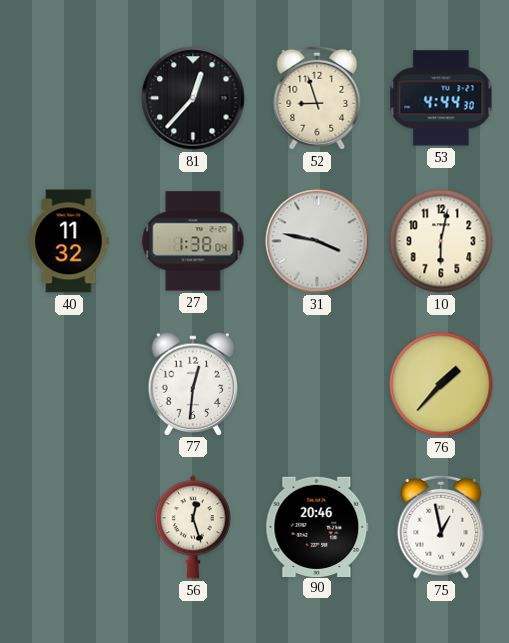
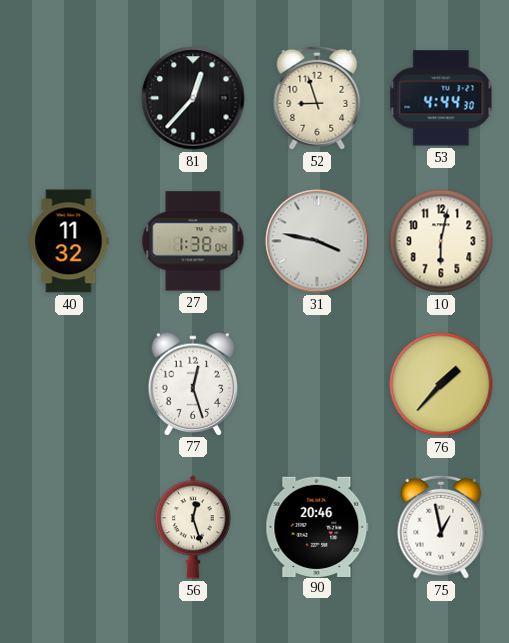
77: 12:31 -> 12:27 (193, 383)
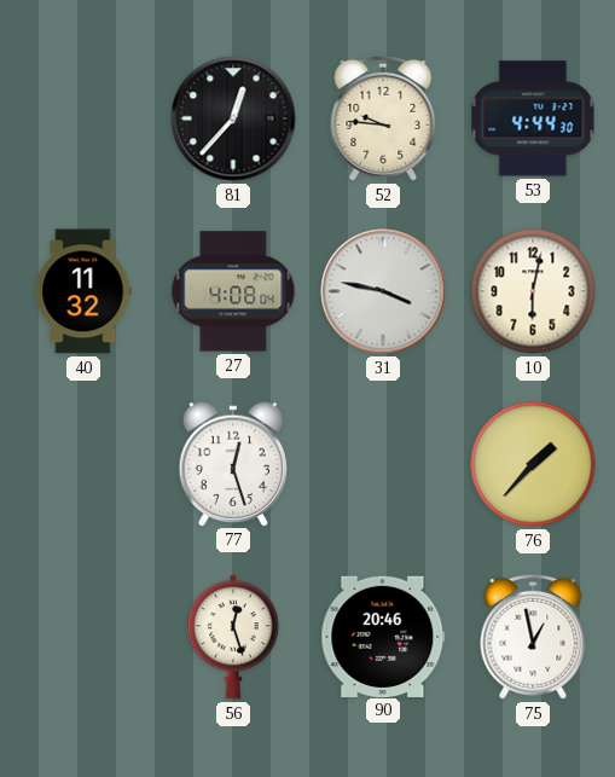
52: 8:57 -> 9:46 (383, 118)
27: 1:38 -> 4:08 (233, 291)
